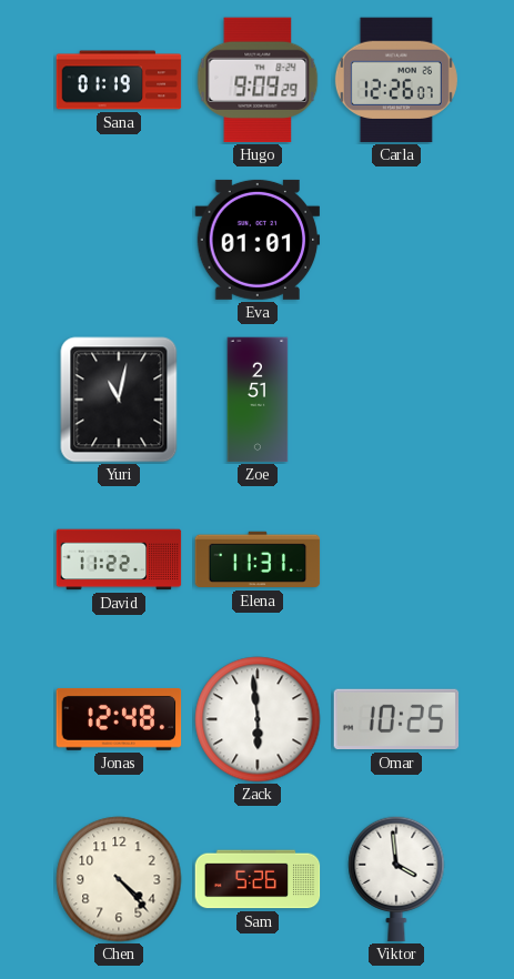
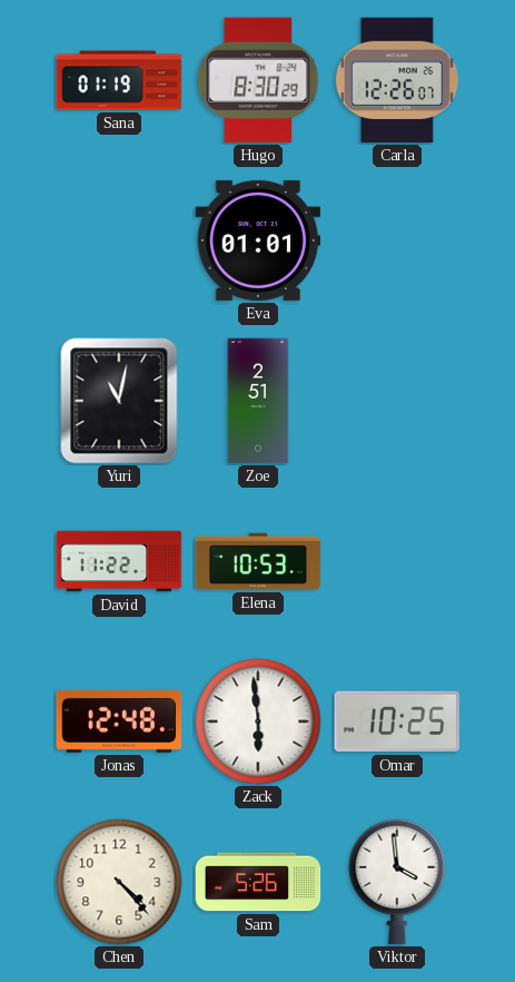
Hugo: 9:09 -> 8:30 (258, 80)
Elena: 11:31 -> 10:53 (258, 561)
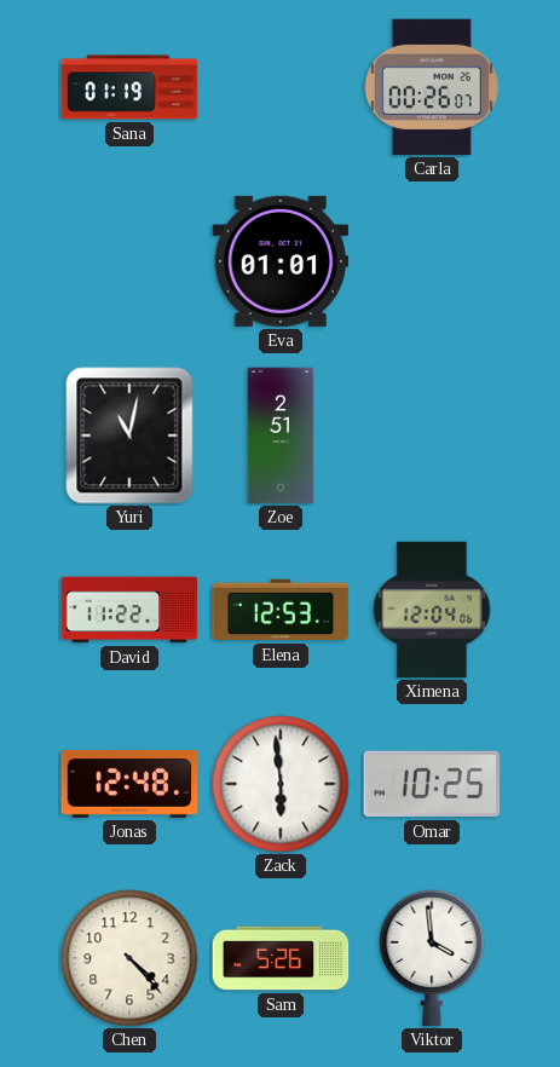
Hugo: 8:30 -> none (258, 80)
Carla: 12:26 -> 00:26 (432, 87)
Elena: 10:53 -> 12:53 (281, 610)
Ximena: none -> 12:04 (432, 610)
